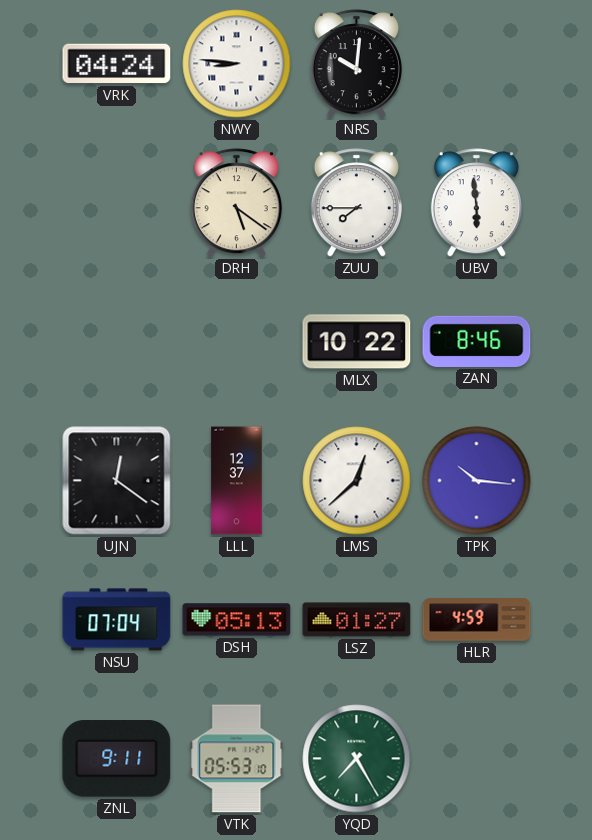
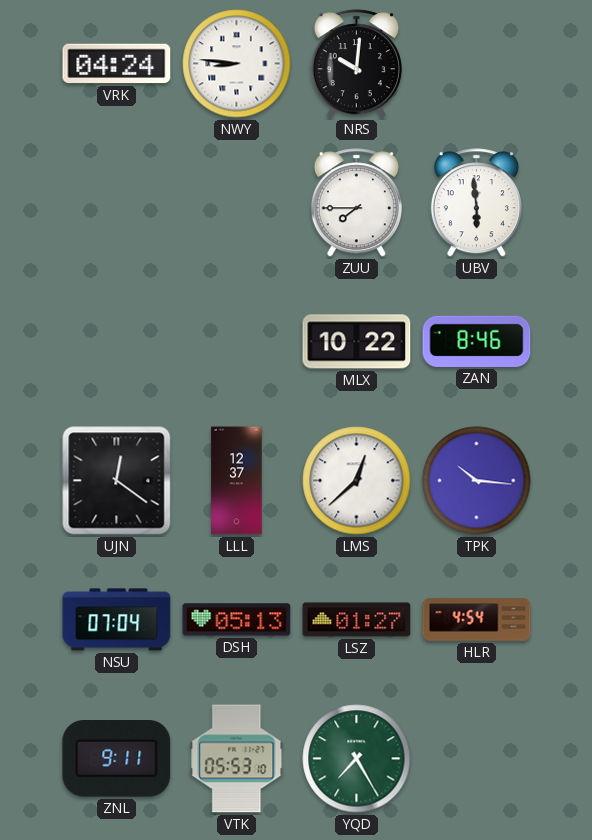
DRH: 5:21 -> none (236, 203)
HLR: 4:59 -> 4:54 (477, 620)
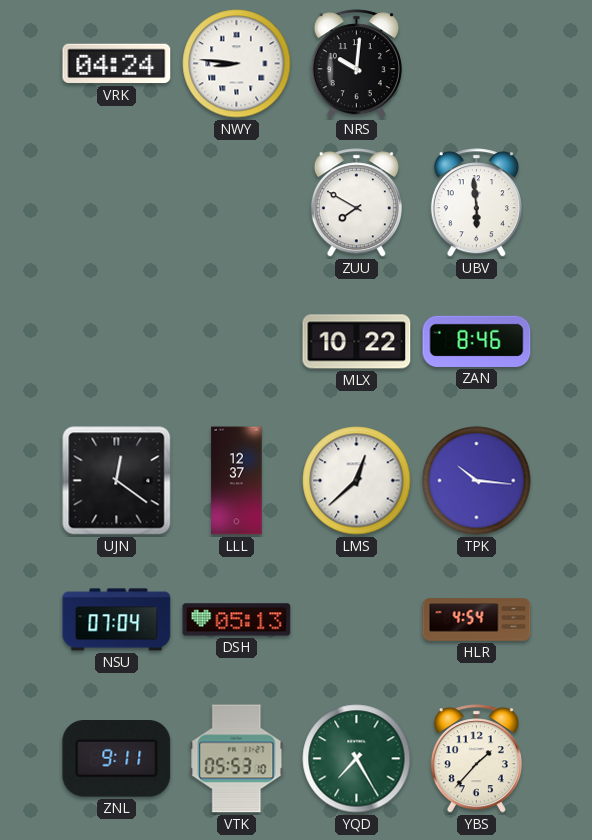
ZUU: 7:45 -> 7:50 (356, 203)
LSZ: 01:27 -> none (357, 620)
YBS: none -> 1:37 (476, 759)
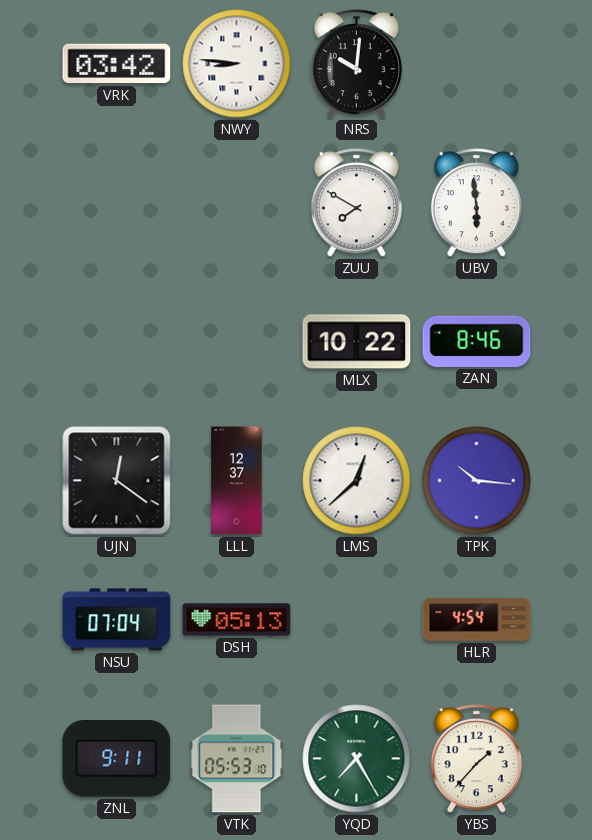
VRK: 04:24 -> 03:42 (117, 64)
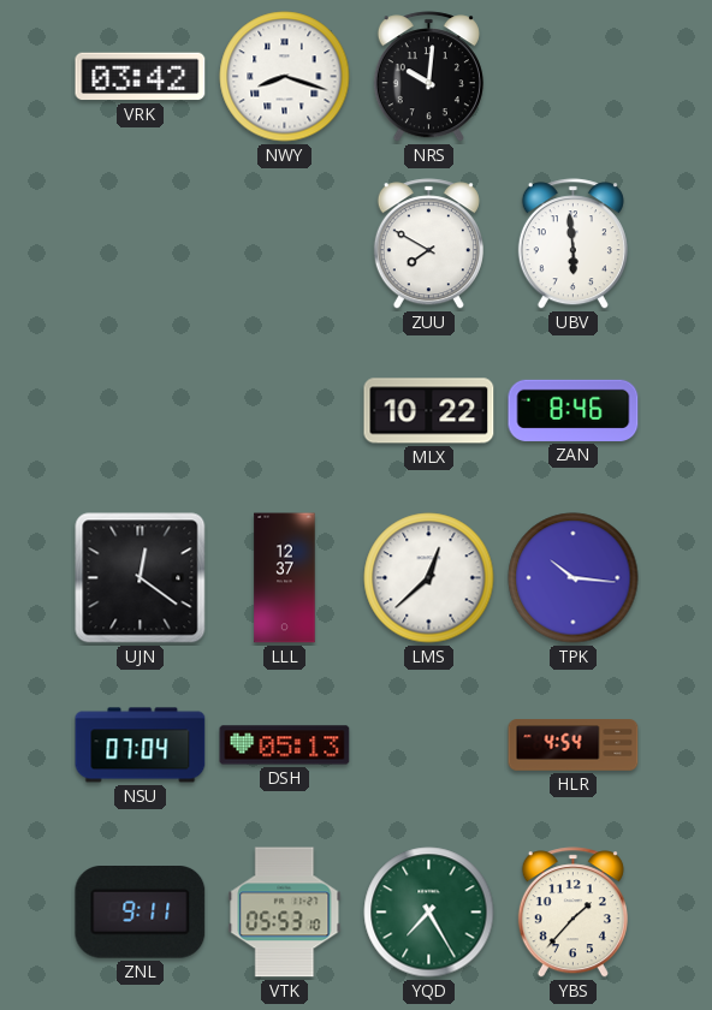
NWY: 8:46 -> 8:18 (285, 77)
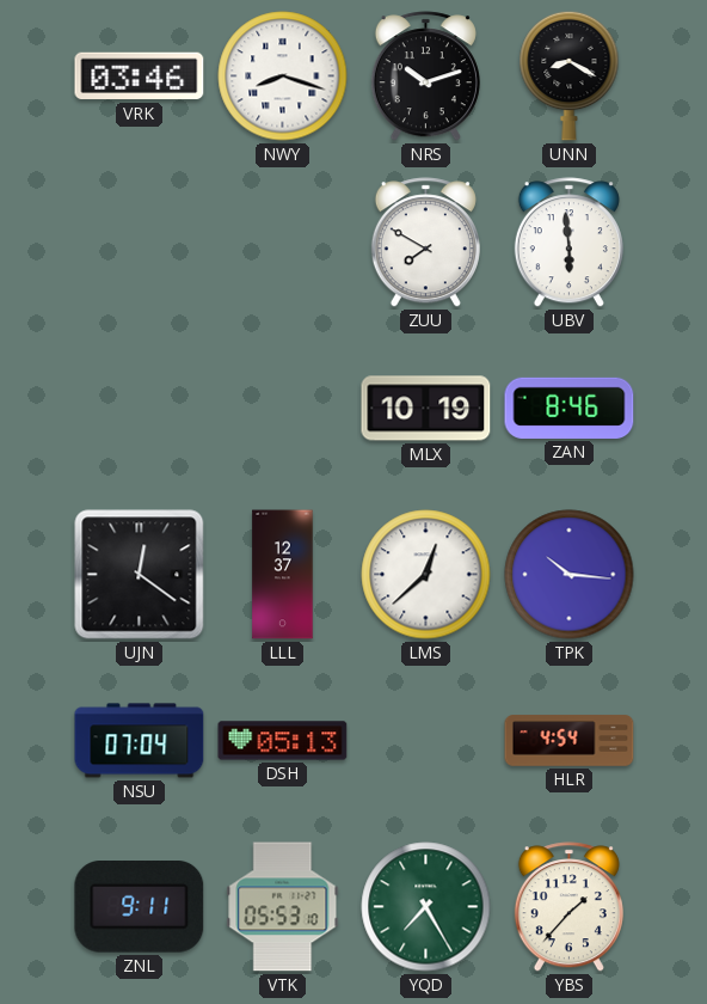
VRK: 03:42 -> 03:46 (140, 76)
NRS: 10:01 -> 10:12 (425, 76)
UNN: none -> 8:20 (570, 75)
MLX: 10:22 -> 10:19 (426, 409)
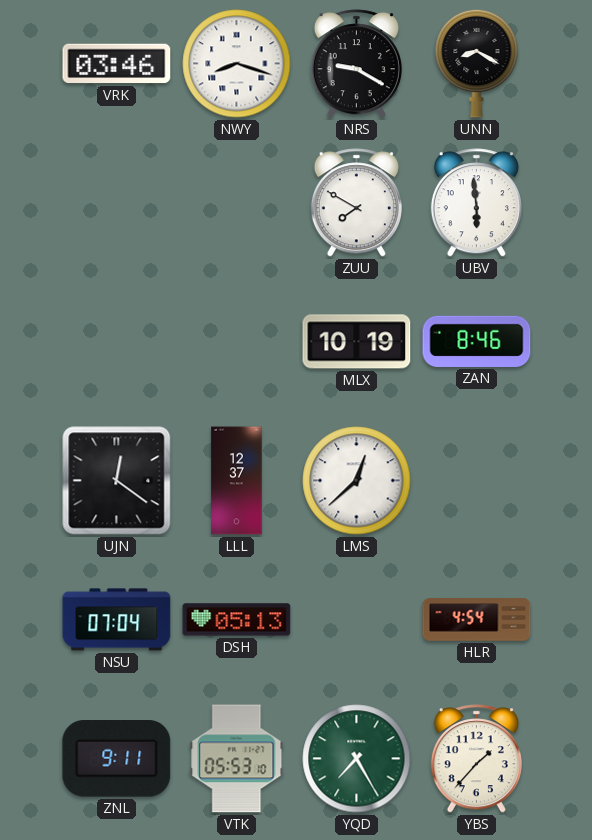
NRS: 10:12 -> 9:20 (356, 64)
TPK: 10:16 -> none (570, 575)
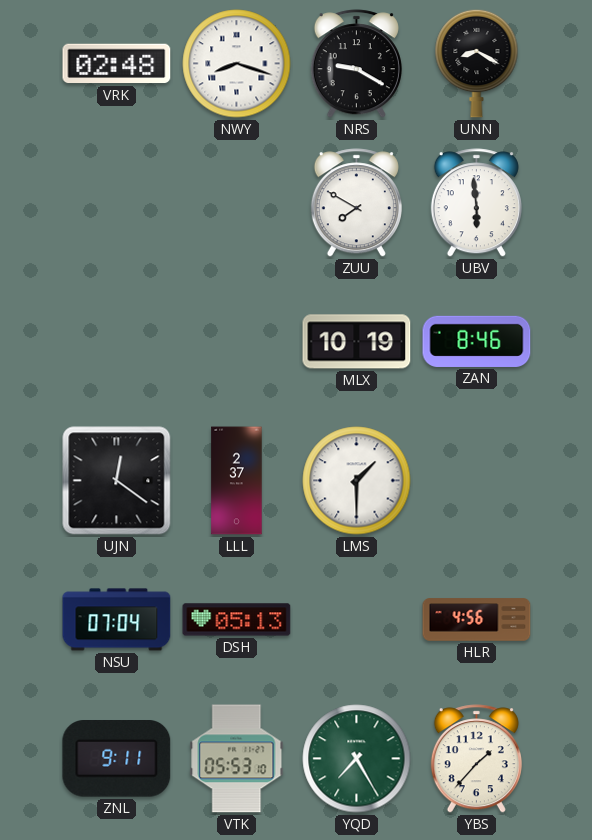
VRK: 03:46 -> 02:48 (117, 64)
LLL: 12:37 -> 2:37 (237, 481)
LMS: 12:38 -> 1:30 (357, 481)
HLR: 4:54 -> 4:56 (477, 620)
